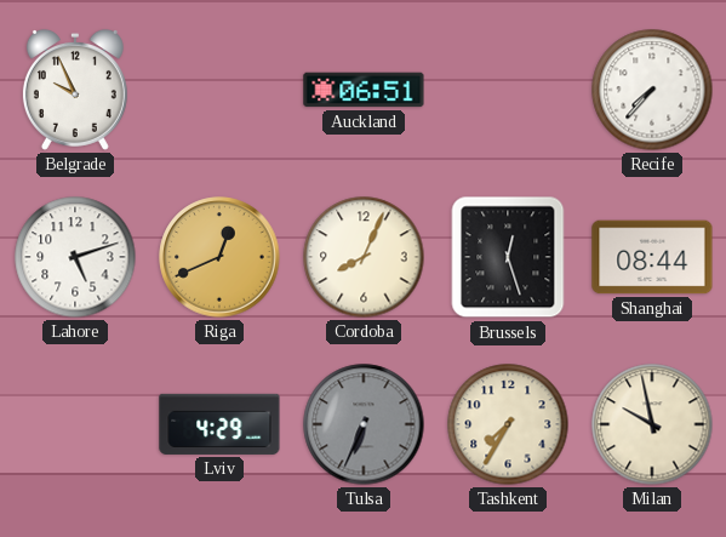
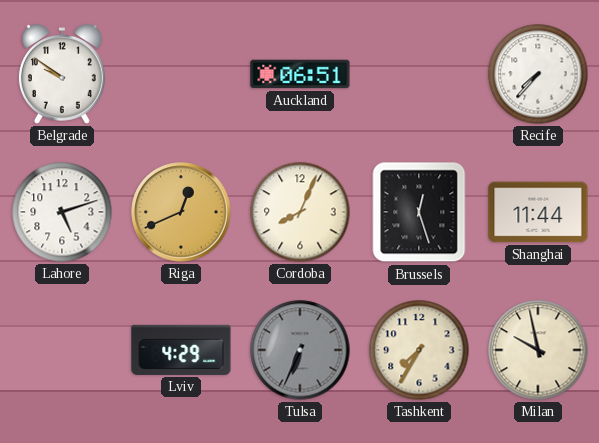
Belgrade: 9:56 -> 9:51 (62, 74)
Shanghai: 08:44 -> 11:44 (538, 212)
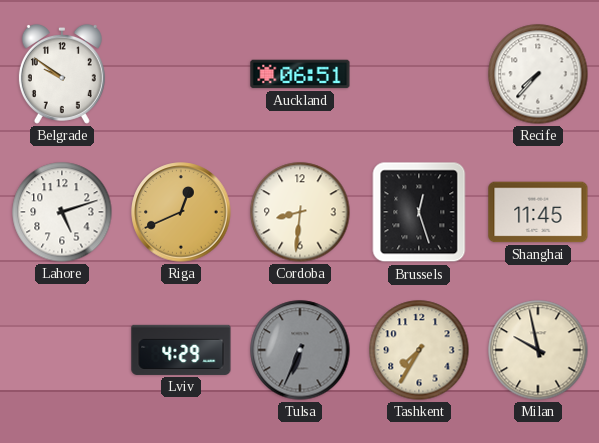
Cordoba: 8:04 -> 8:31 (300, 212)
Shanghai: 11:44 -> 11:45 (538, 212)
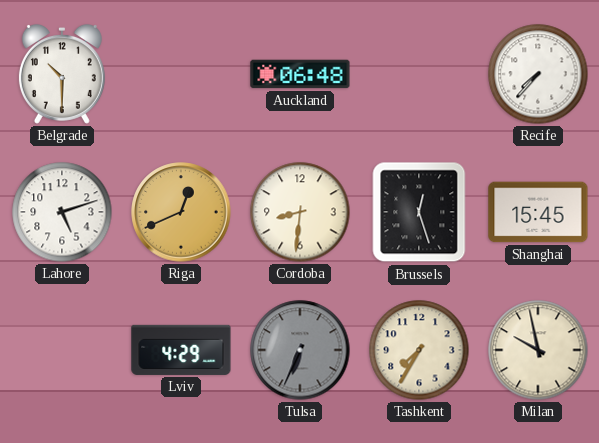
Belgrade: 9:51 -> 10:30 (62, 74)
Auckland: 06:51 -> 06:48 (300, 74)
Shanghai: 11:45 -> 15:45 (538, 212)
